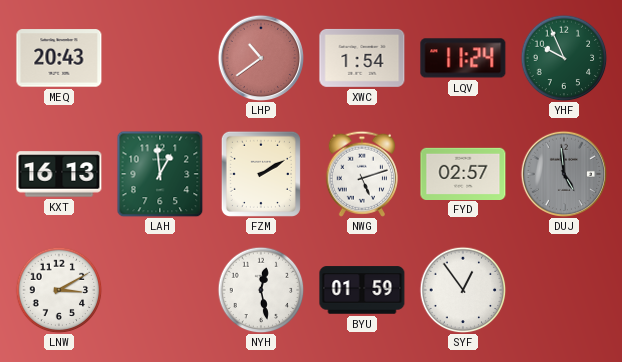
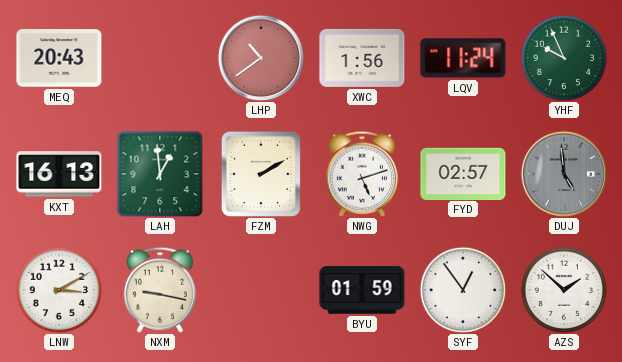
XWC: 1:54 -> 1:56 (362, 58)
NXM: none -> 9:17 (159, 290)
NYH: 12:28 -> none (261, 290)
AZS: none -> 1:52 (564, 290)
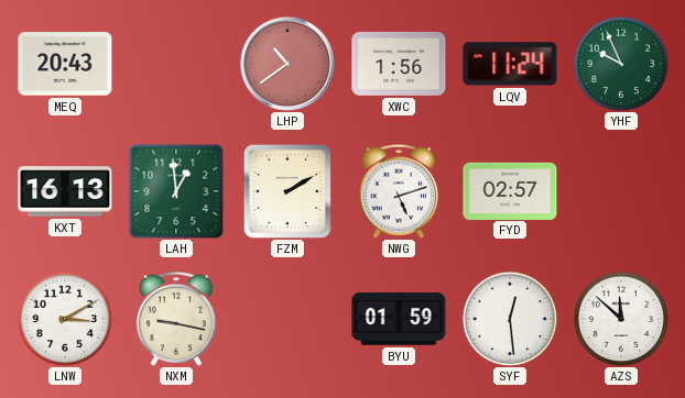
DUJ: 4:59 -> none (563, 173)
SYF: 12:54 -> 12:29 (510, 319)
AZS: 1:52 -> 11:52 (621, 319)
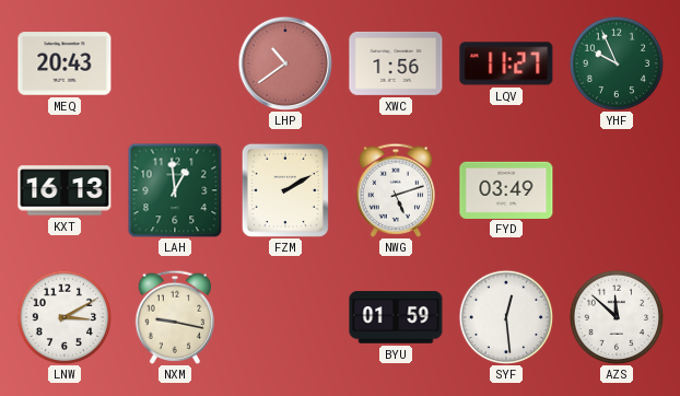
LQV: 11:24 -> 11:27 (506, 63)
FYD: 02:57 -> 03:49 (506, 189)
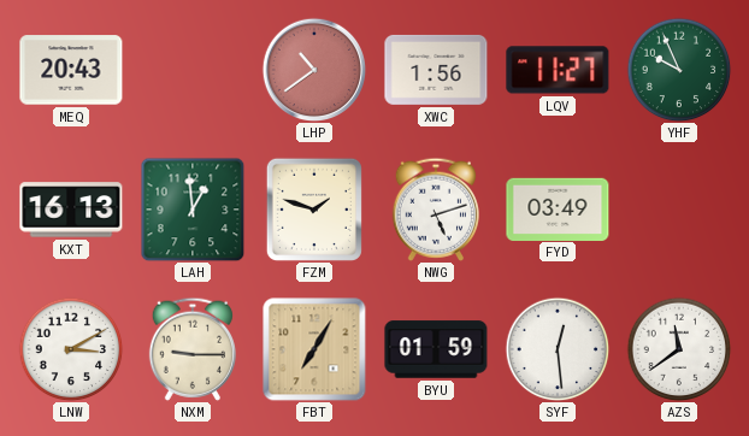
FZM: 2:10 -> 1:48 (314, 210)
NXM: 9:17 -> 9:15 (191, 349)
FBT: none -> 7:05 (314, 349)
AZS: 11:52 -> 11:39 (679, 349)
